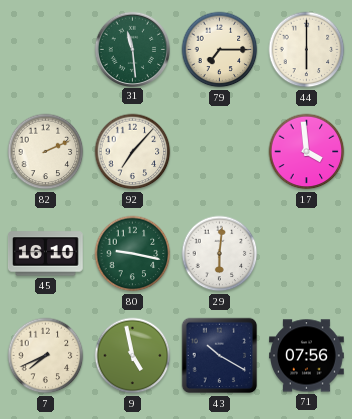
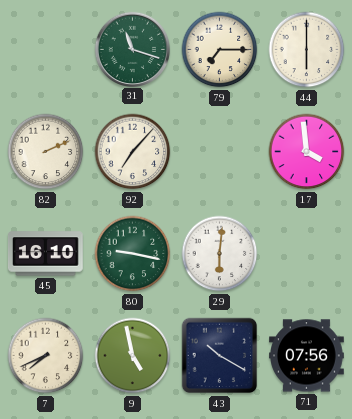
31: 11:29 -> 11:18 (132, 49)
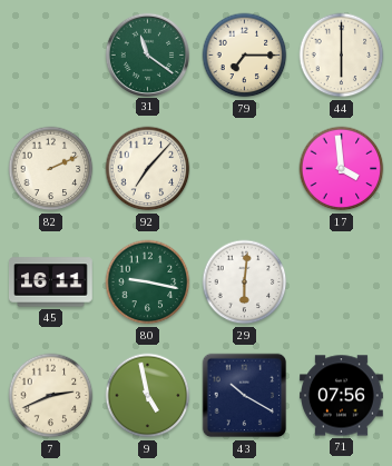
31: 11:18 -> 11:21 (147, 54)
45: 16:10 -> 16:11 (51, 282)
7: 7:41 -> 2:41 (51, 396)
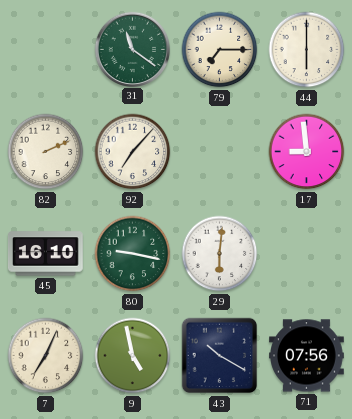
17: 3:59 -> 8:59 (307, 152)
45: 16:11 -> 16:10 (46, 254)
7: 2:41 -> 7:04 (46, 356)
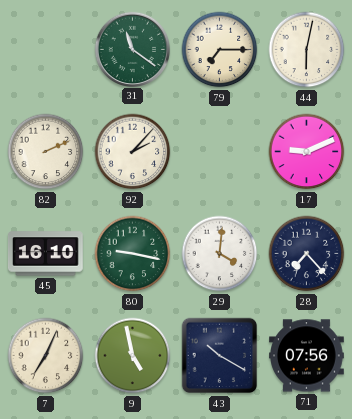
44: 6:00 -> 6:02 (307, 50)
92: 7:07 -> 2:07 (133, 152)
17: 8:59 -> 9:11 (307, 152)
29: 6:01 -> 4:01 (220, 254)
28: none -> 7:23 (307, 254)
